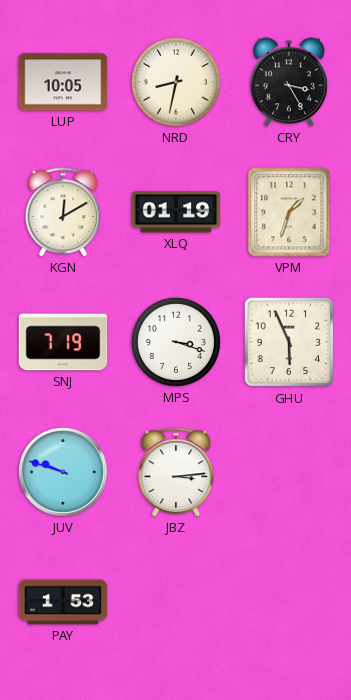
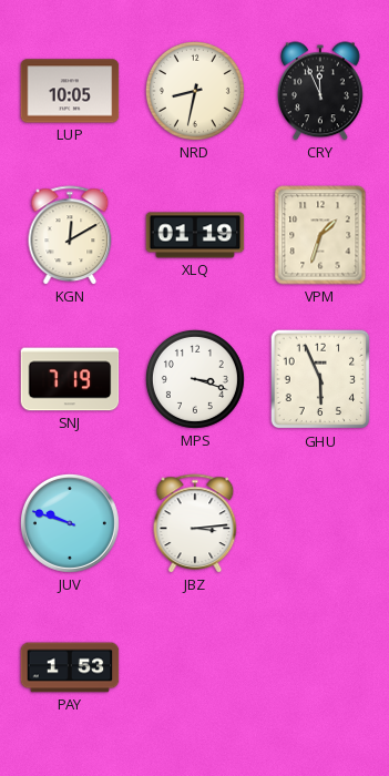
CRY: 3:25 -> 11:56 (320, 91)
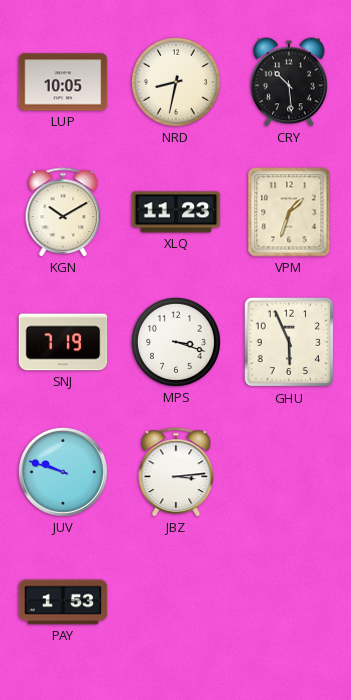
CRY: 11:56 -> 10:29 (289, 82)
KGN: 12:10 -> 10:10 (63, 212)
XLQ: 01:19 -> 11:23 (176, 212)
